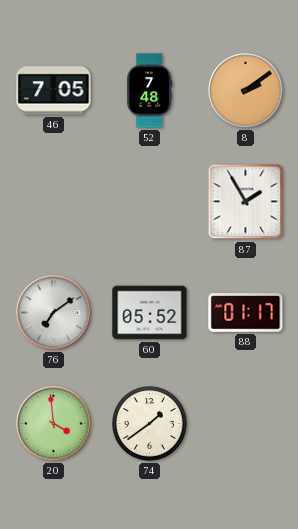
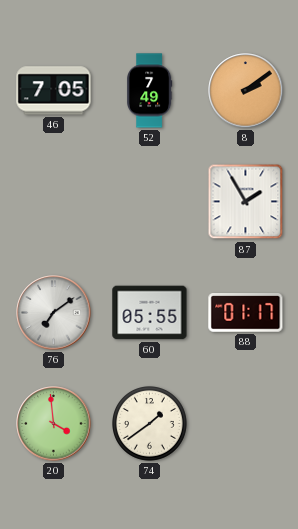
52: 7:48 -> 7:49 (150, 91)
60: 05:52 -> 05:55 (150, 313)
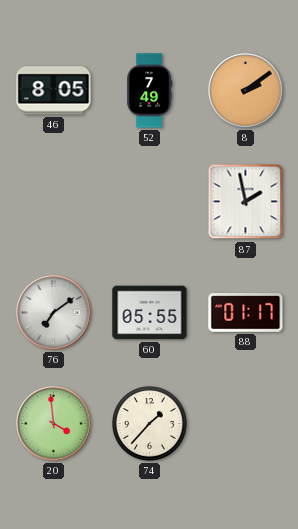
46: 7:05 -> 8:05 (54, 91)
87: 1:55 -> 1:58 (246, 202)
74: 1:39 -> 1:37 (150, 424)
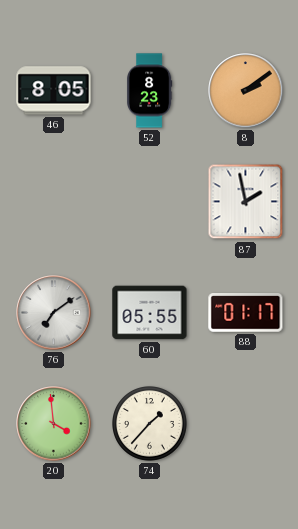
52: 7:49 -> 8:23 (150, 91)
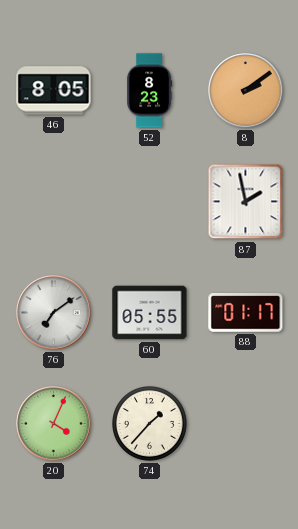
20: 3:59 -> 4:04 (54, 424)
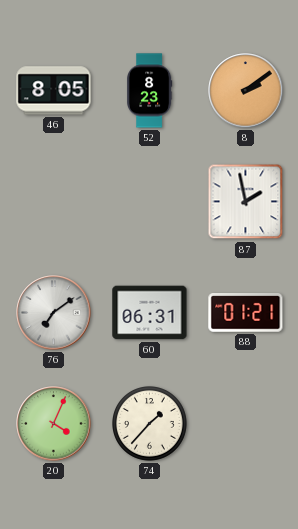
60: 05:55 -> 06:31 (150, 313)
88: 01:17 -> 01:21 (246, 313)
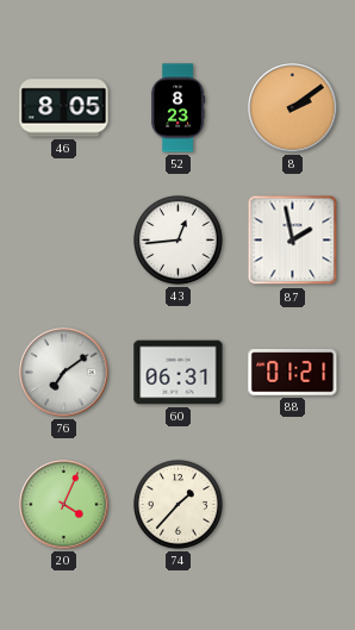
43: none -> 12:44 (179, 241)
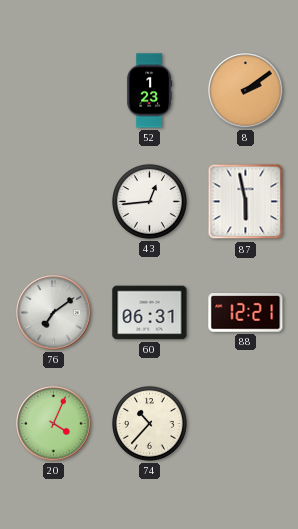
46: 8:05 -> none (64, 108)
52: 8:23 -> 1:23 (150, 91)
87: 1:58 -> 5:58 (246, 202)
88: 01:21 -> 12:21 (246, 313)
74: 1:37 -> 10:37 (150, 424)
